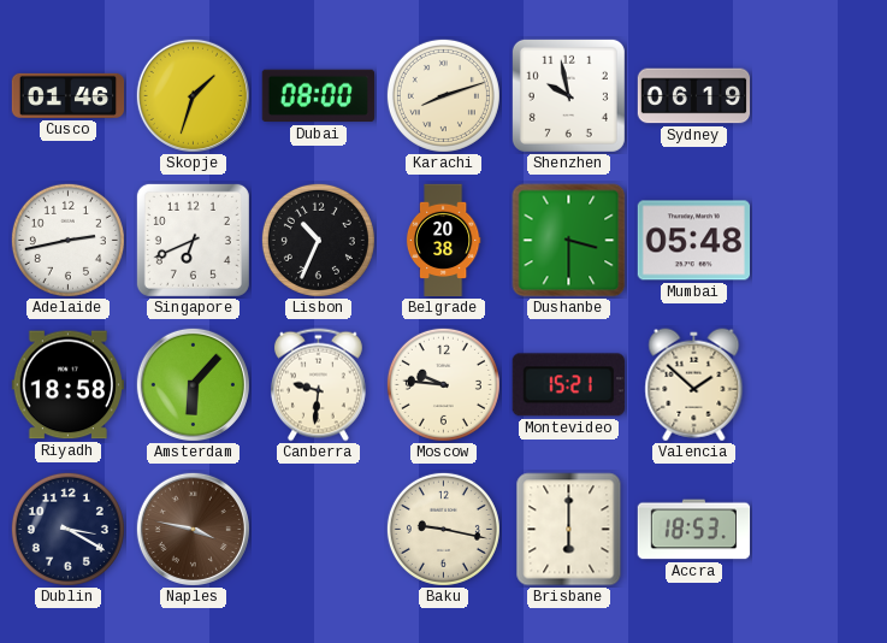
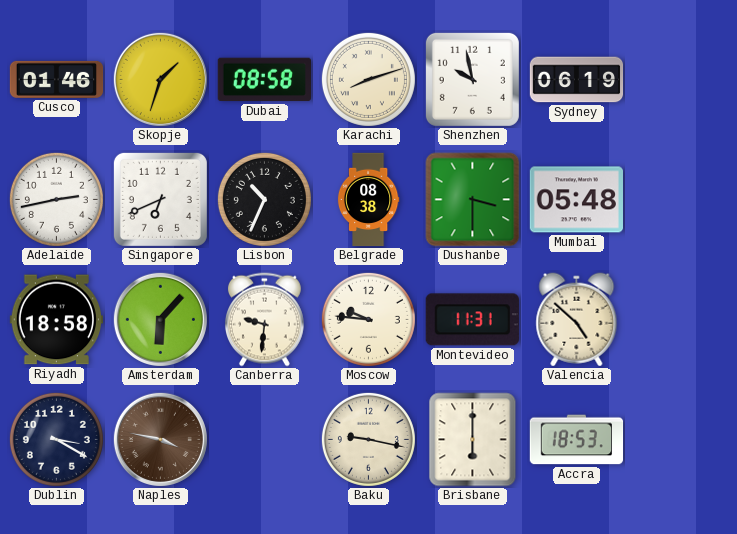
Dubai: 08:00 -> 08:58 (264, 80)
Belgrade: 20:38 -> 08:38 (368, 200)
Montevideo: 15:21 -> 11:31 (472, 320)
Valencia: 1:52 -> 4:52 (577, 320)
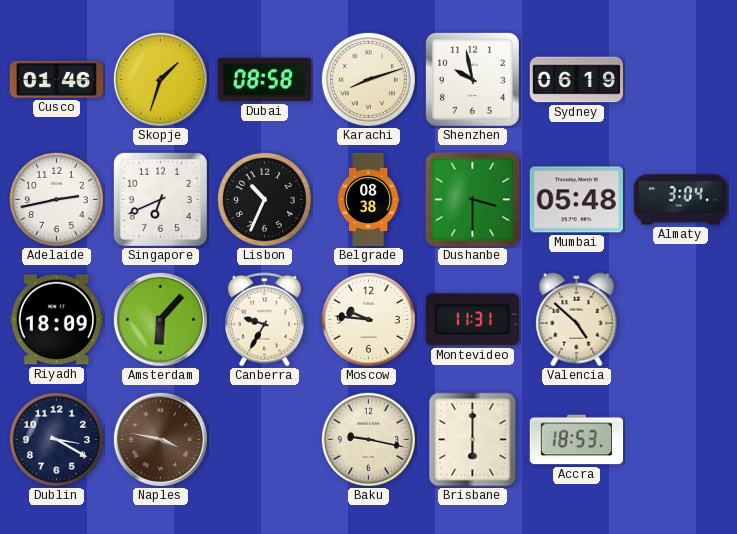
Almaty: none -> 3:04 (681, 200)
Riyadh: 18:58 -> 18:09 (56, 320)
Canberra: 9:31 -> 9:35 (264, 320)
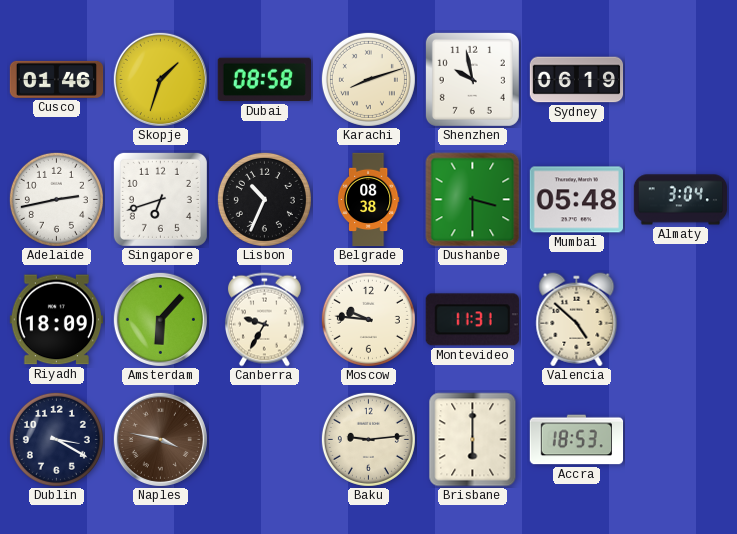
Singapore: 6:41 -> 6:42 (160, 199)
Baku: 9:17 -> 9:14 (368, 439)
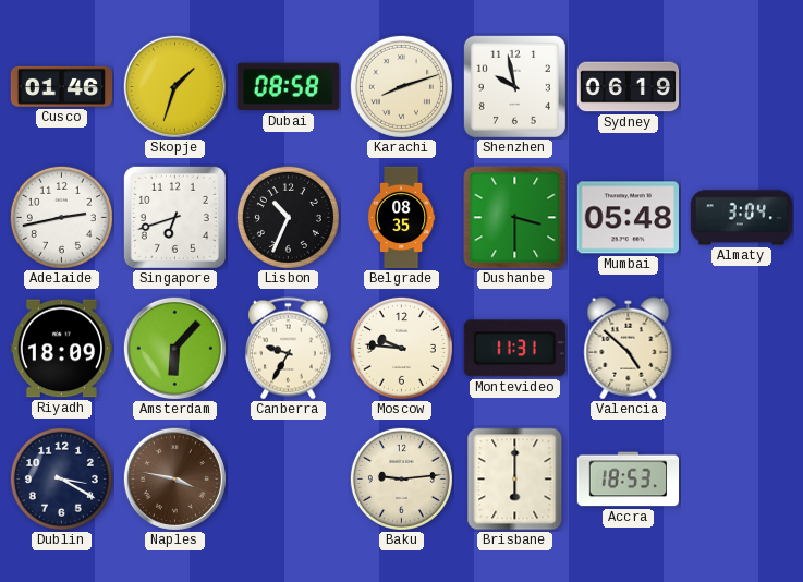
Belgrade: 08:38 -> 08:35 (401, 218)
